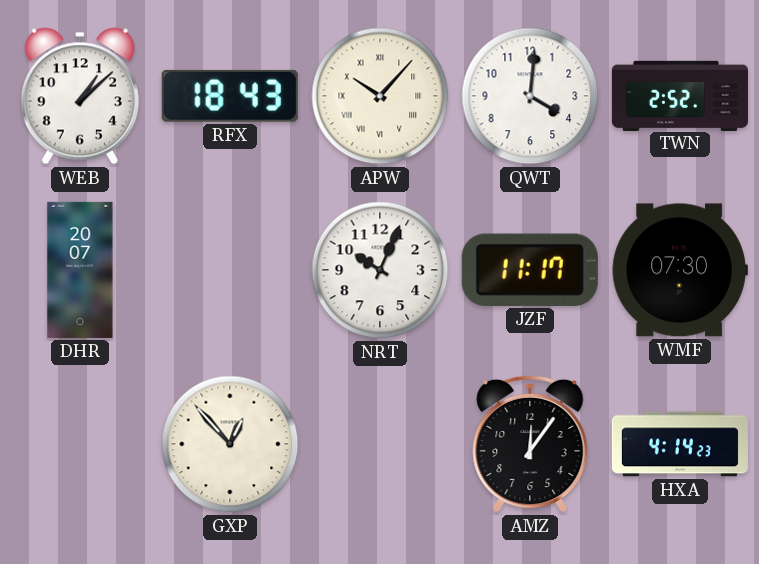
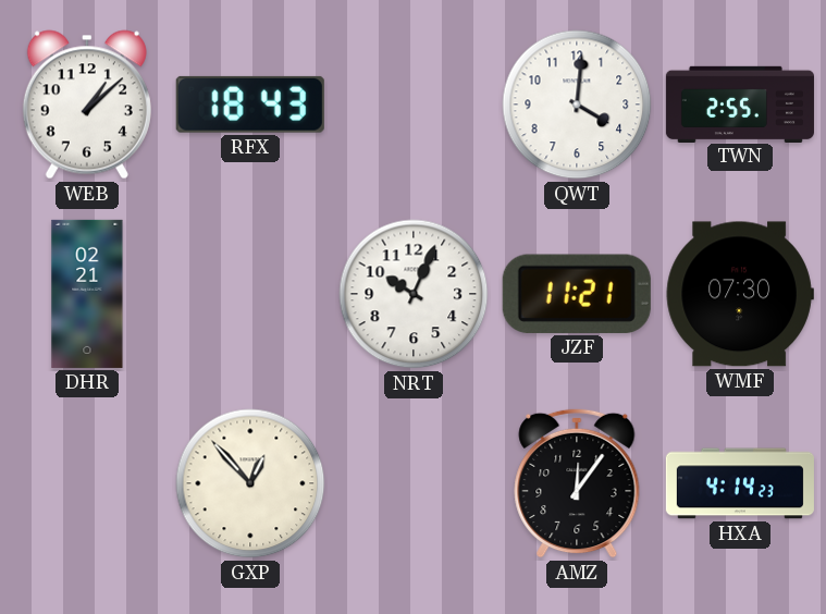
APW: 10:07 -> none (380, 96)
TWN: 2:52 -> 2:55 (740, 103)
DHR: 20:07 -> 02:21 (87, 294)
JZF: 11:17 -> 11:21 (577, 294)
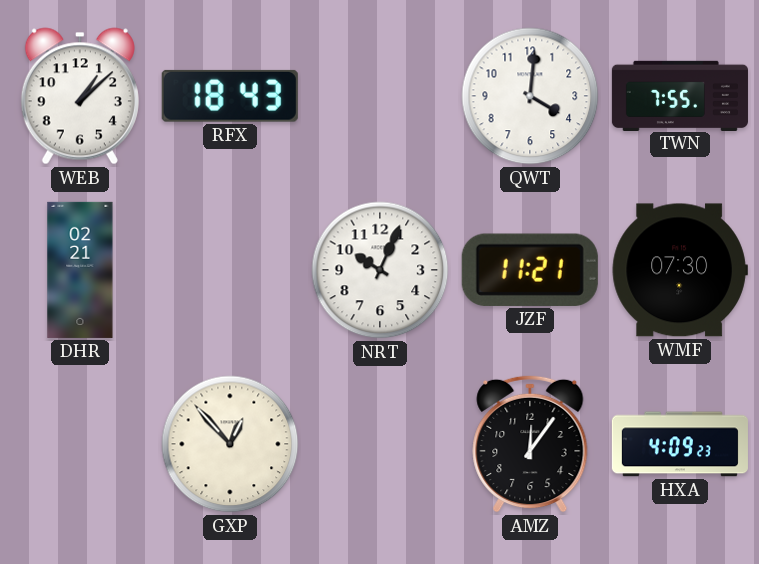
TWN: 2:55 -> 7:55 (680, 95)
HXA: 4:14 -> 4:09 (680, 444)
